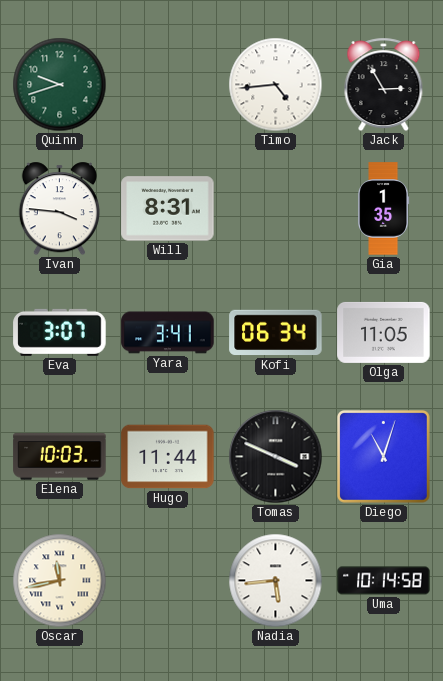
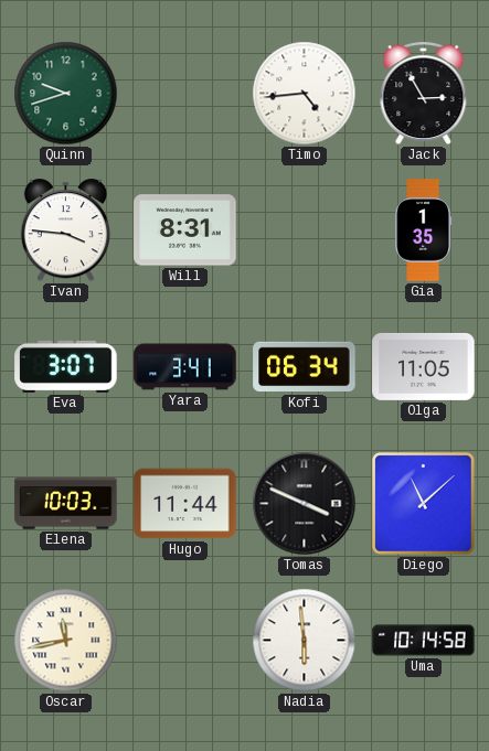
Diego: 11:03 -> 11:08 (423, 503)
Nadia: 5:44 -> 5:59 (305, 641)
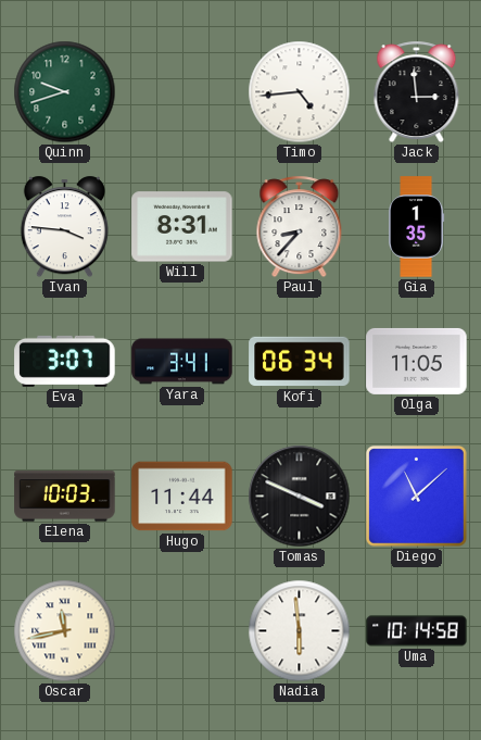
Jack: 2:55 -> 2:59 (417, 92)
Paul: none -> 8:37 (300, 227)
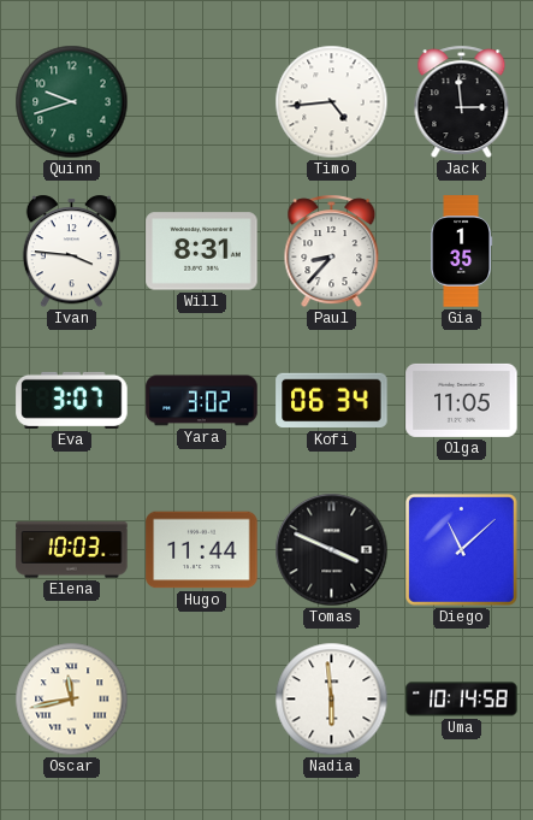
Yara: 3:41 -> 3:02 (202, 401)
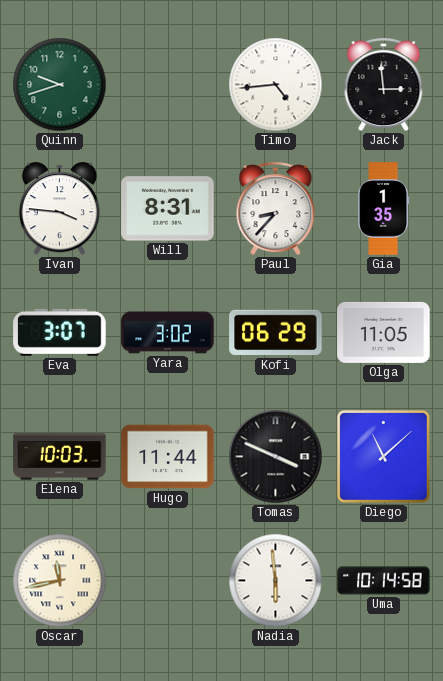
Kofi: 06:34 -> 06:29 (276, 333)
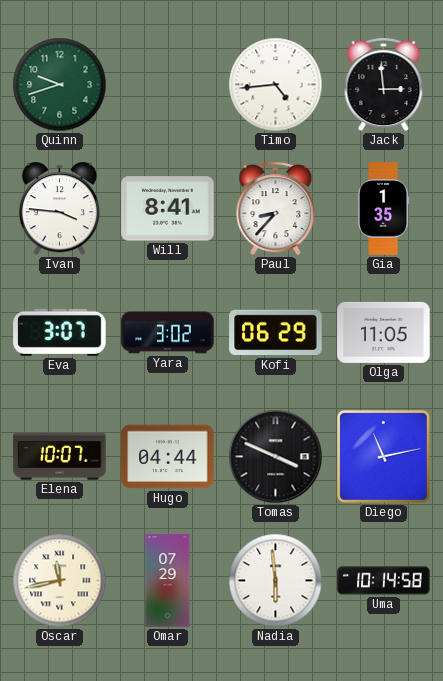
Will: 8:31 -> 8:41 (168, 209)
Elena: 10:03 -> 10:07 (60, 457)
Hugo: 11:44 -> 04:44 (168, 457)
Diego: 11:08 -> 11:13 (383, 456)
Omar: none -> 07:29 (168, 581)
